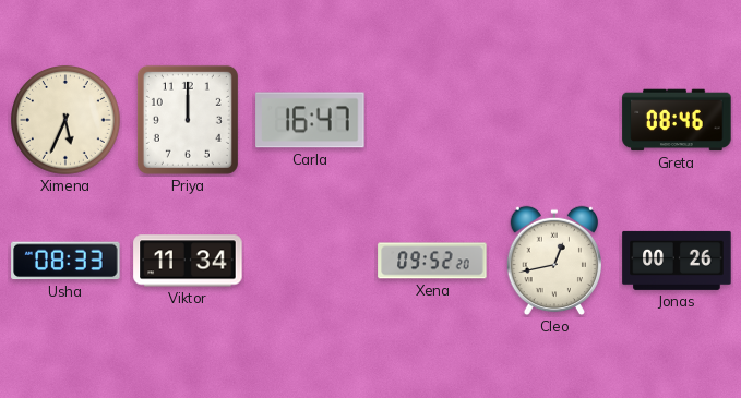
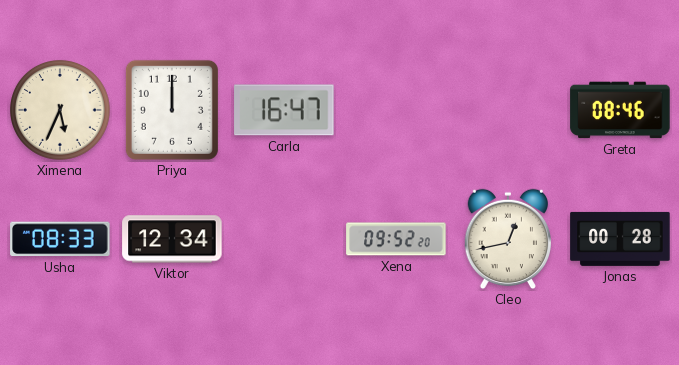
Viktor: 11:34 -> 12:34 (172, 239)
Jonas: 00:26 -> 00:28 (620, 239)
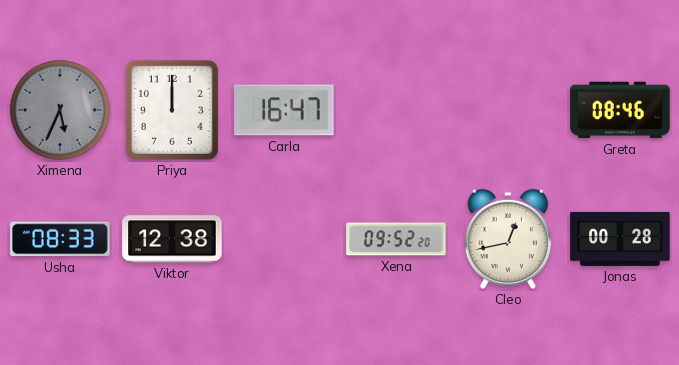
Ximena dial: cream -> grey (61, 111)
Viktor: 12:34 -> 12:38 (172, 239)
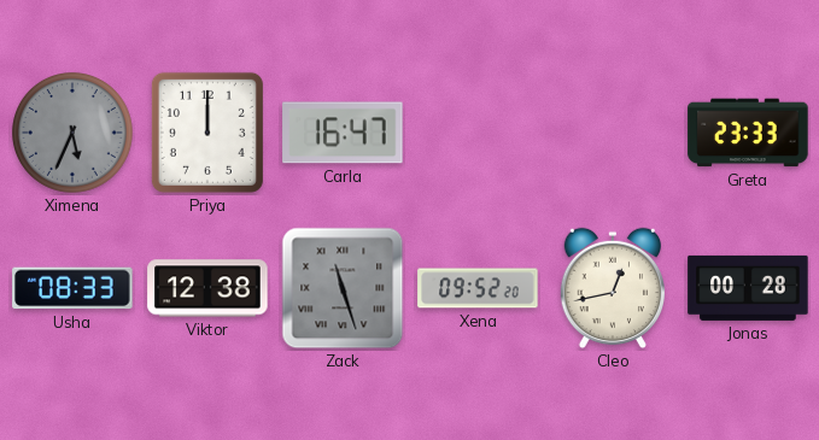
Greta: 08:46 -> 23:33 (748, 133)
Zack: none -> 11:27 (343, 288)
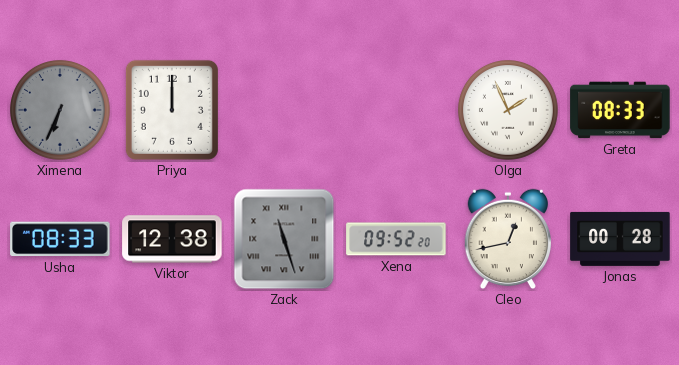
Ximena: 5:34 -> 6:34 (61, 111)
Carla: 16:47 -> none (343, 133)
Olga: none -> 1:56 (509, 111)
Greta: 23:33 -> 08:33 (620, 110)
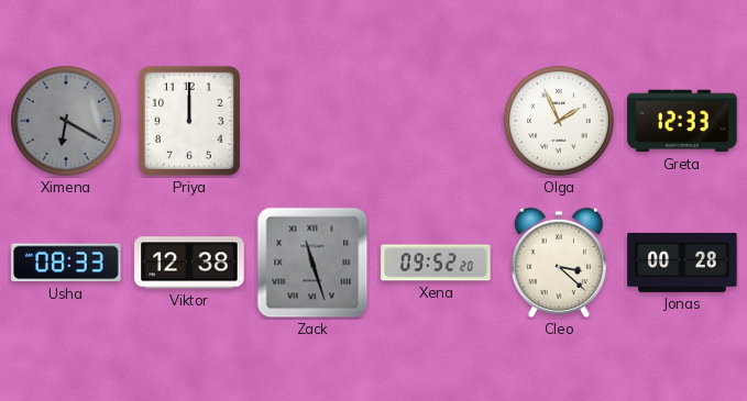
Ximena: 6:34 -> 6:20 (67, 122)
Greta: 08:33 -> 12:33 (682, 121)
Cleo: 12:43 -> 3:22 (558, 263)
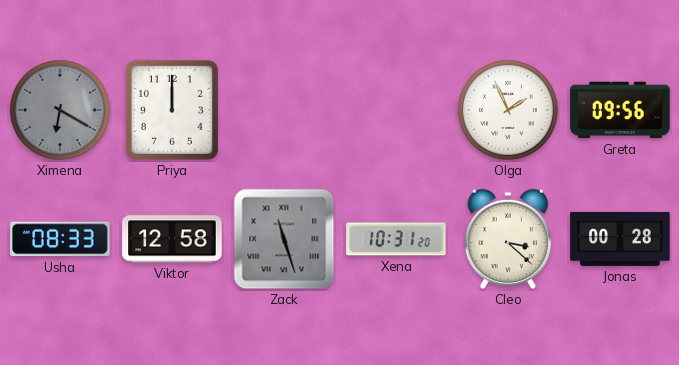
Greta: 12:33 -> 09:56 (620, 110)
Viktor: 12:38 -> 12:58 (172, 239)
Xena: 09:52 -> 10:31 (396, 239)
